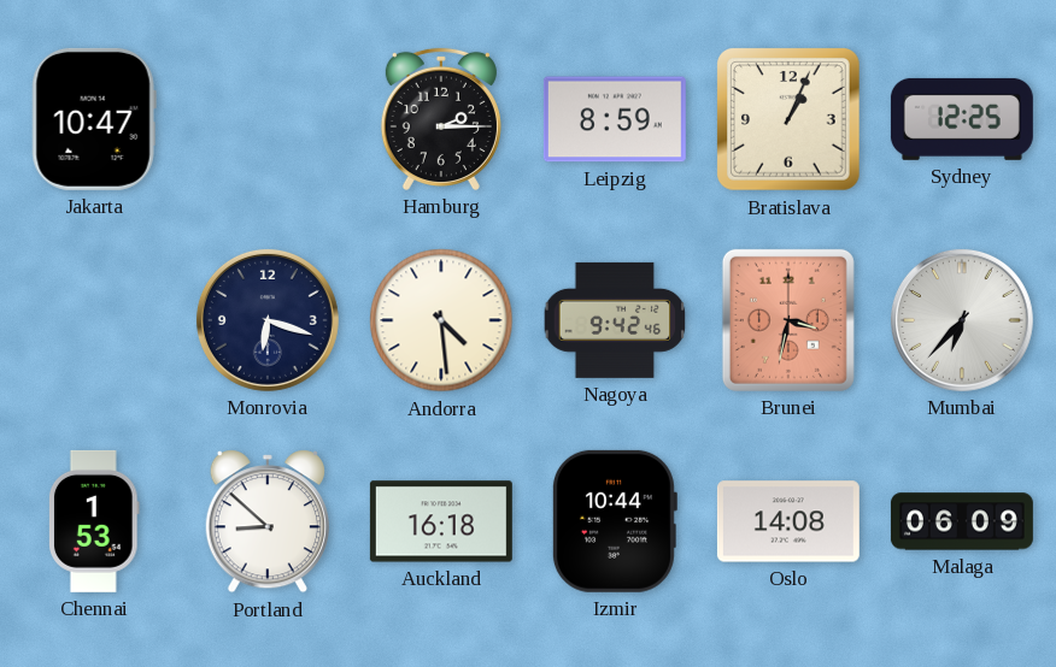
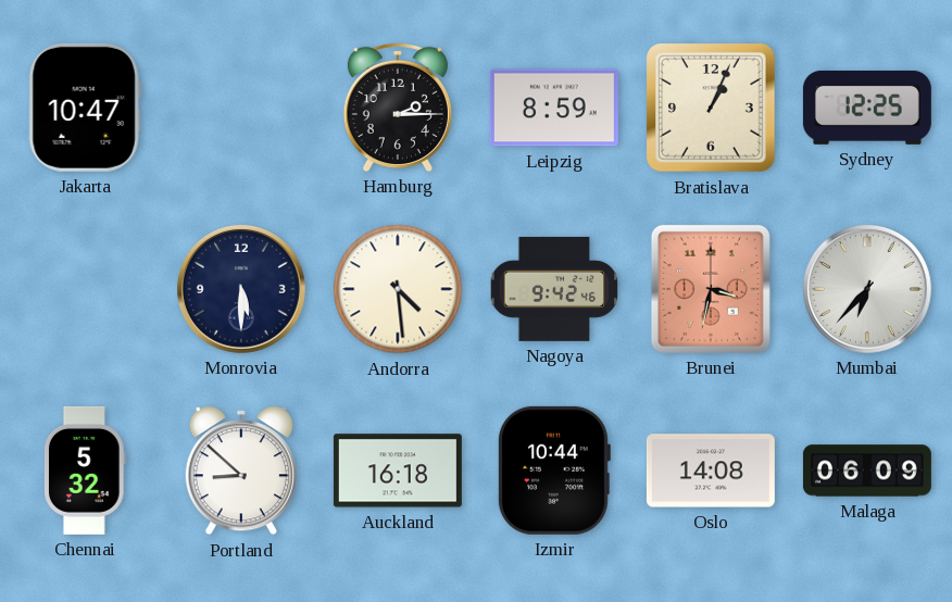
Monrovia: 6:18 -> 5:30 (241, 289)
Chennai: 1:53 -> 5:32 (85, 471)
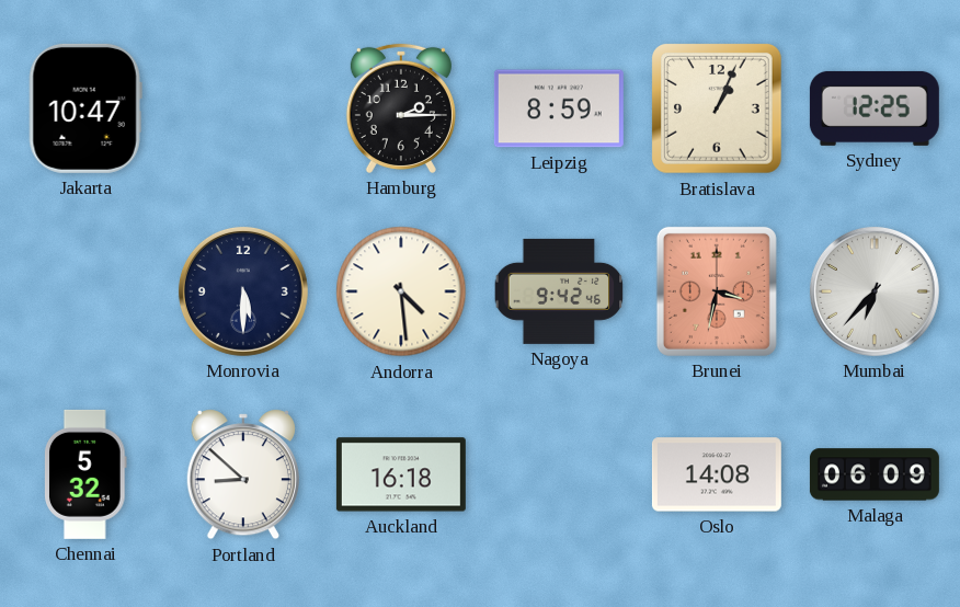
Izmir: 10:44 -> none (553, 471)
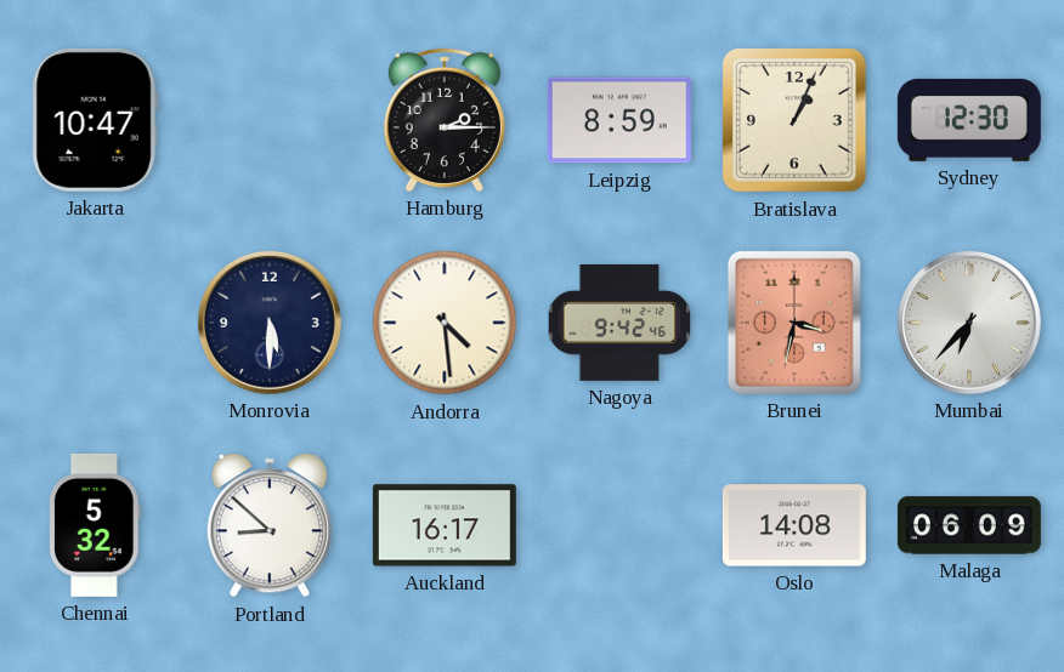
Sydney: 12:25 -> 12:30 (969, 120)
Auckland: 16:18 -> 16:17 (445, 525)
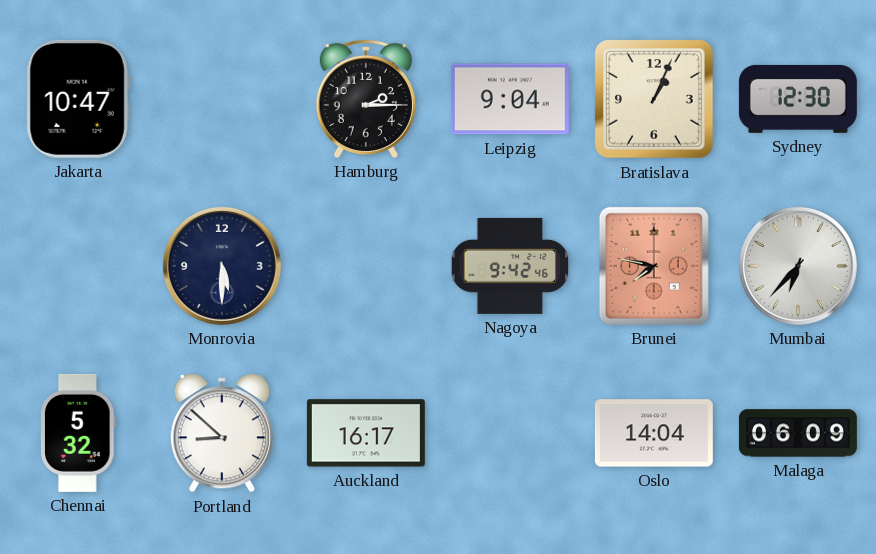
Leipzig: 8:59 -> 9:04 (510, 99)
Andorra: 4:29 -> none (445, 323)
Brunei: 3:32 -> 7:47 (654, 266)
Oslo: 14:08 -> 14:04 (654, 433)
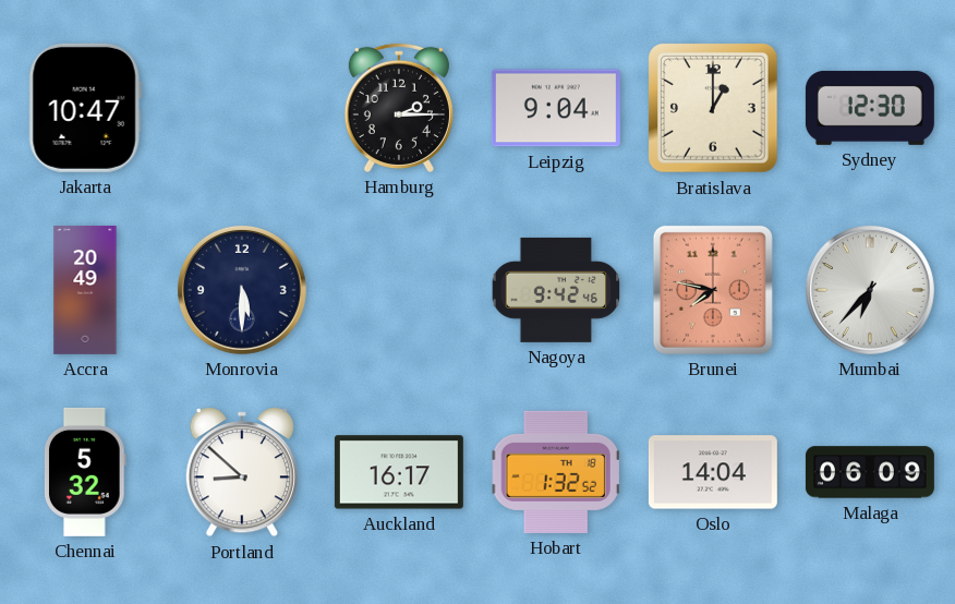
Bratislava: 1:04 -> 1:00 (713, 108)
Accra: none -> 20:49 (85, 290)
Hobart: none -> 1:32 (556, 472)
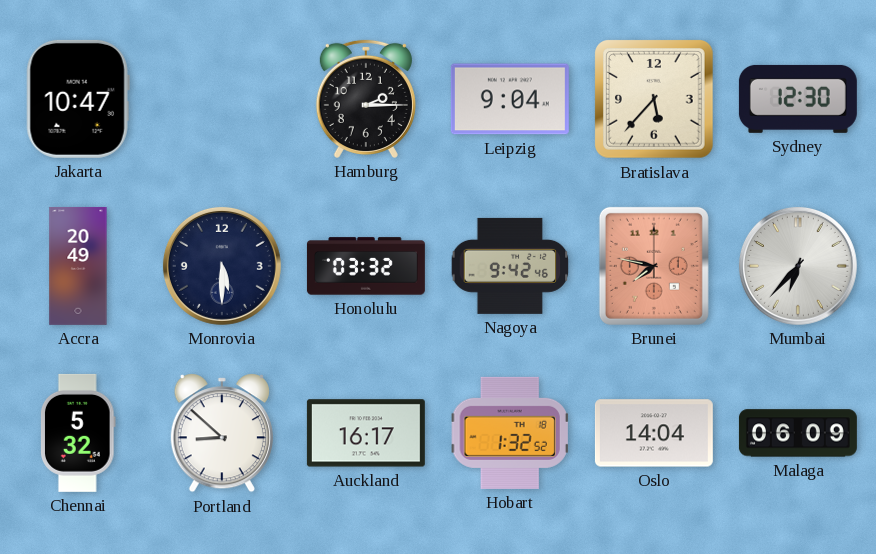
Bratislava: 1:00 -> 5:37 (654, 99)
Honolulu: none -> 03:32 (366, 266)
